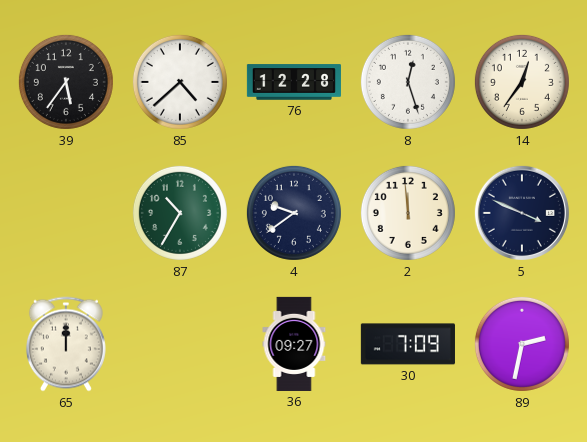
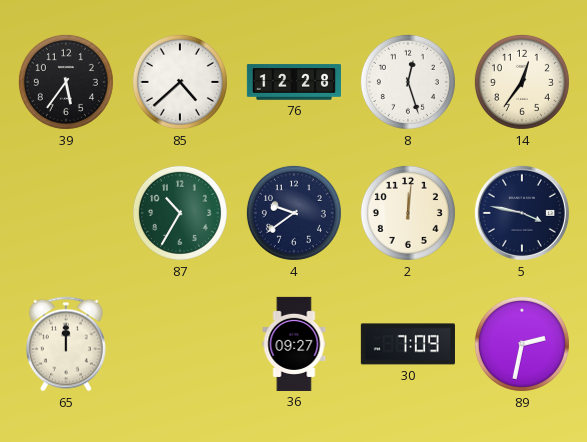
2: 11:59 -> 12:01 (408, 213)
5: 3:49 -> 3:47 (522, 213)
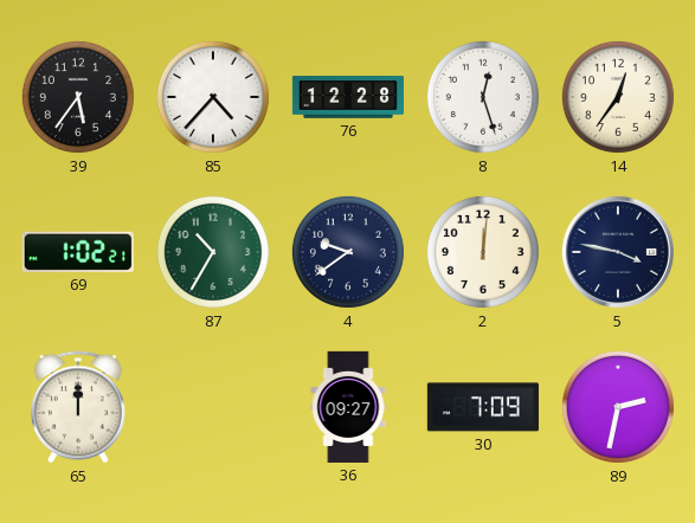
85: 4:38 -> 4:37 (213, 97)
69: none -> 1:02 (78, 252)
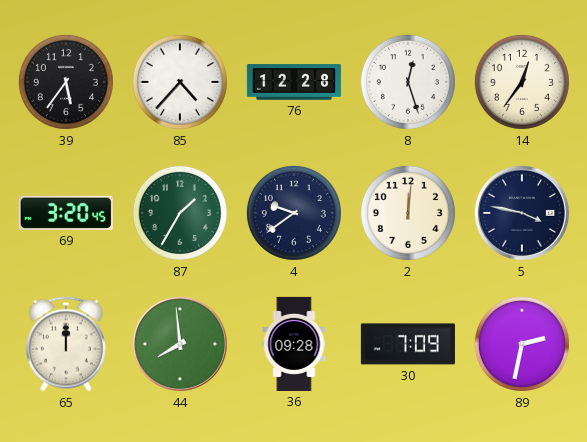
69: 1:02 -> 3:20 (66, 213)
87: 10:35 -> 1:35 (180, 213)
44: none -> 7:59 (180, 344)
36: 09:27 -> 09:28 (294, 344)
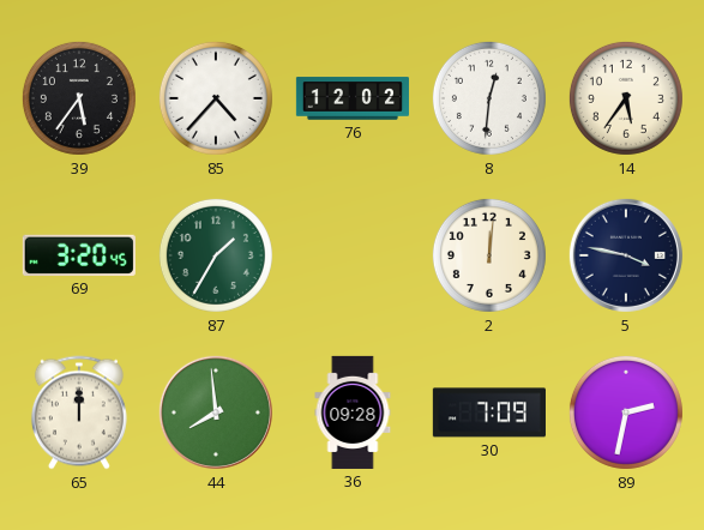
76: 12:28 -> 12:02 (353, 98)
8: 12:27 -> 12:31 (489, 98)
14: 12:36 -> 5:36 (626, 98)
4: 9:39 -> none (294, 213)
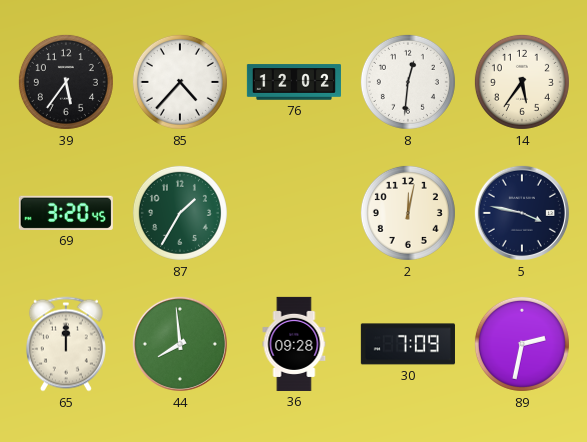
2: 12:01 -> 12:02 (408, 213)
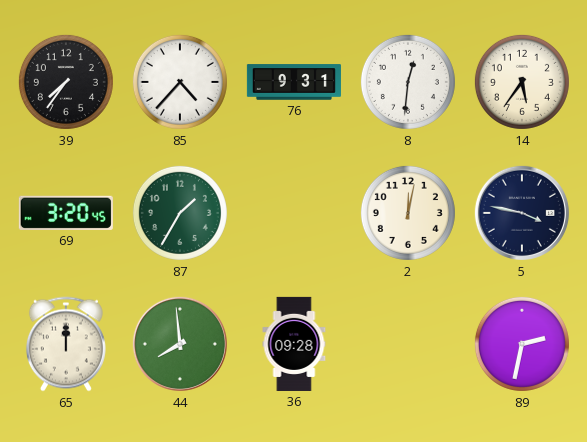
39: 5:36 -> 7:36 (66, 82)
76: 12:02 -> 9:31 (294, 82)
30: 7:09 -> none (408, 344)
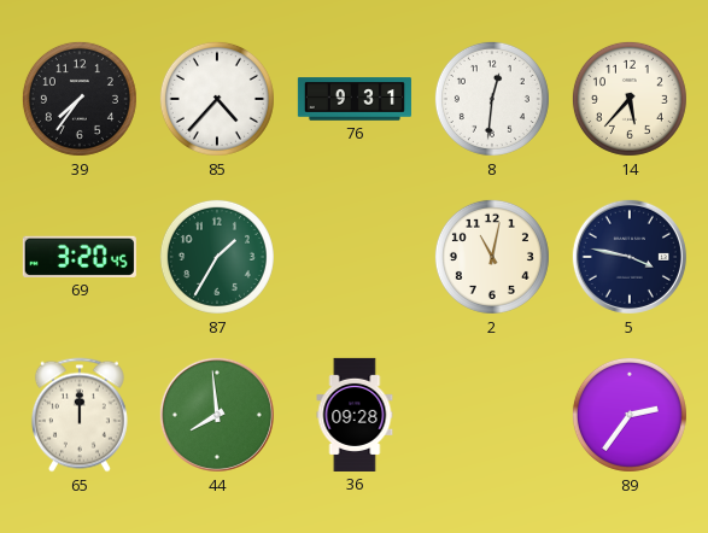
14: 5:36 -> 5:37 (630, 99)
2: 12:02 -> 11:02 (492, 257)
89: 2:32 -> 2:36 (630, 415)
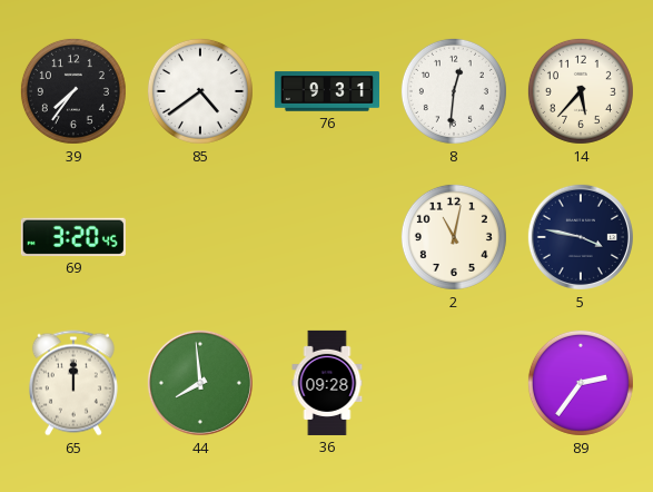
85: 4:37 -> 4:39 (200, 91)
87: 1:35 -> none (217, 257)
